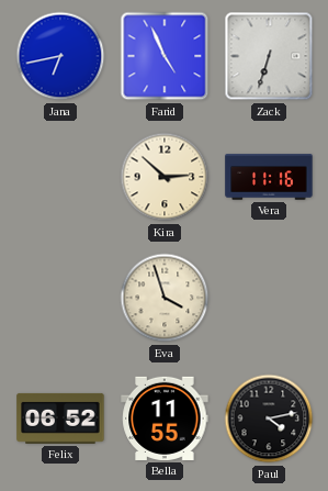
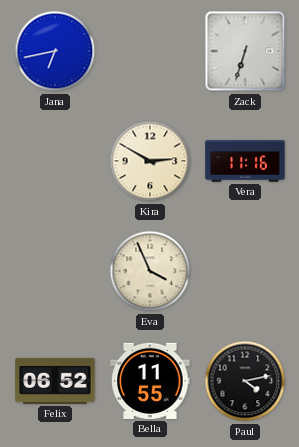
Farid: 4:56 -> none (165, 56)
Kira: 2:52 -> 2:50 (150, 161)
Eva: 3:57 -> 3:56 (150, 271)
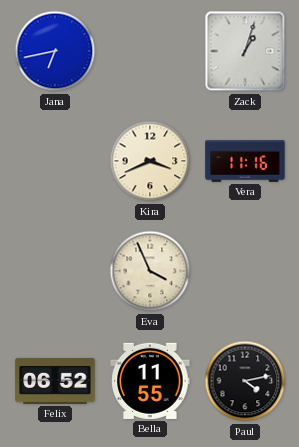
Zack: 6:33 -> 1:03 (245, 51)
Kira: 2:50 -> 3:41 (150, 161)
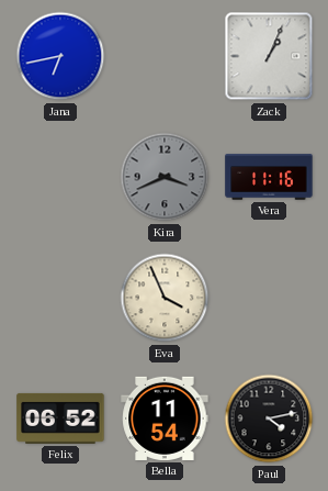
Zack: 1:03 -> 1:04 (269, 56)
Kira dial: cream -> grey (165, 177)
Bella: 11:55 -> 11:54 (165, 419)
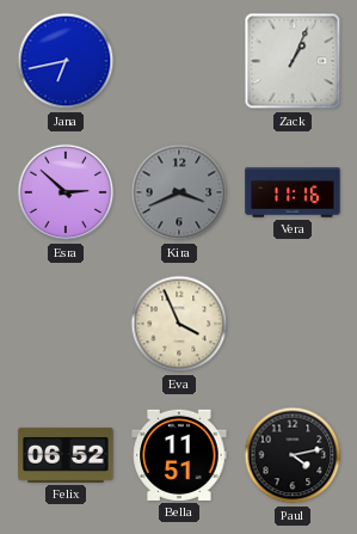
Esra: none -> 2:52 (66, 192)
Bella: 11:54 -> 11:51 (179, 455)
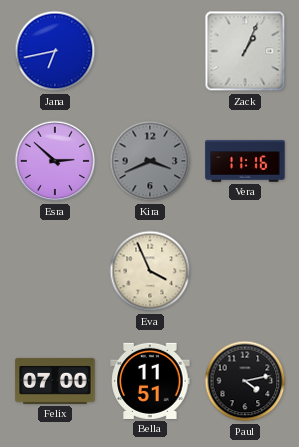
Felix: 06:52 -> 07:00 (55, 381)
